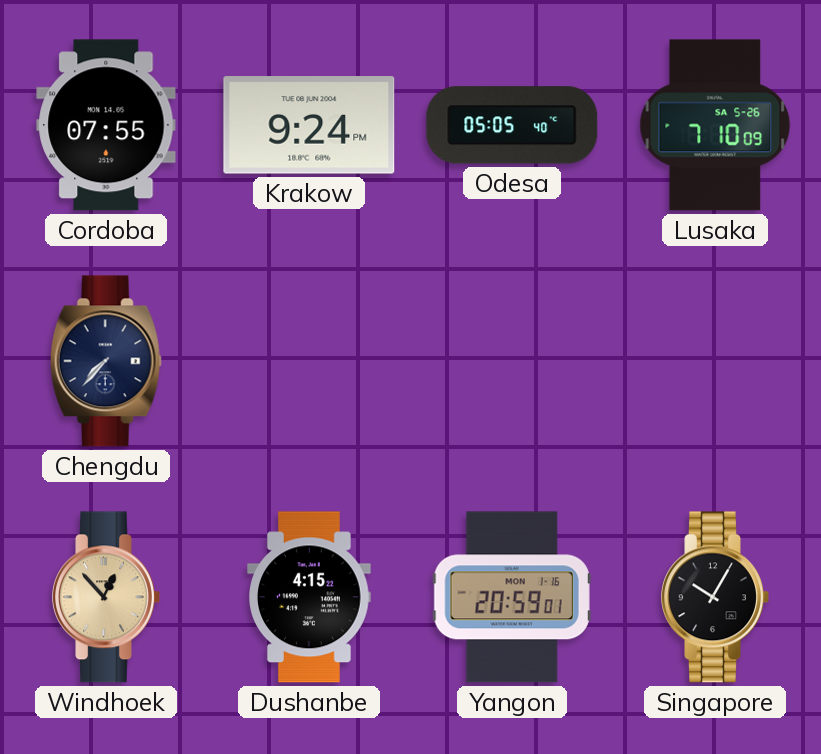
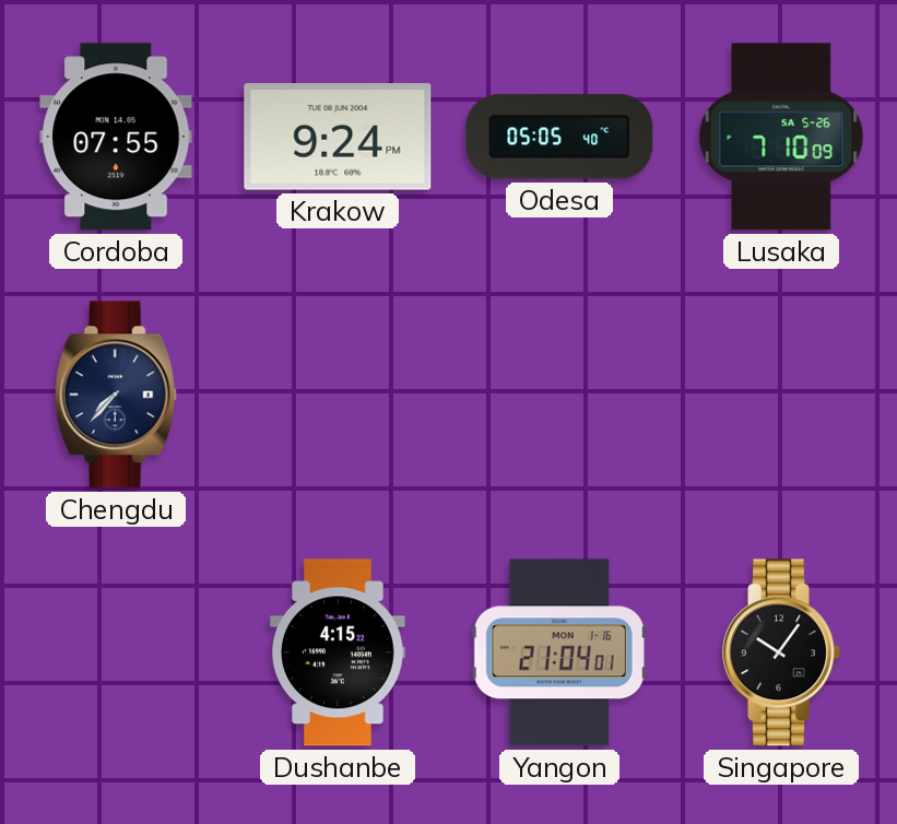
Windhoek: 12:53 -> none (106, 597)
Yangon: 20:59 -> 21:04 (559, 652)
Singapore: 10:05 -> 10:06 (781, 652)
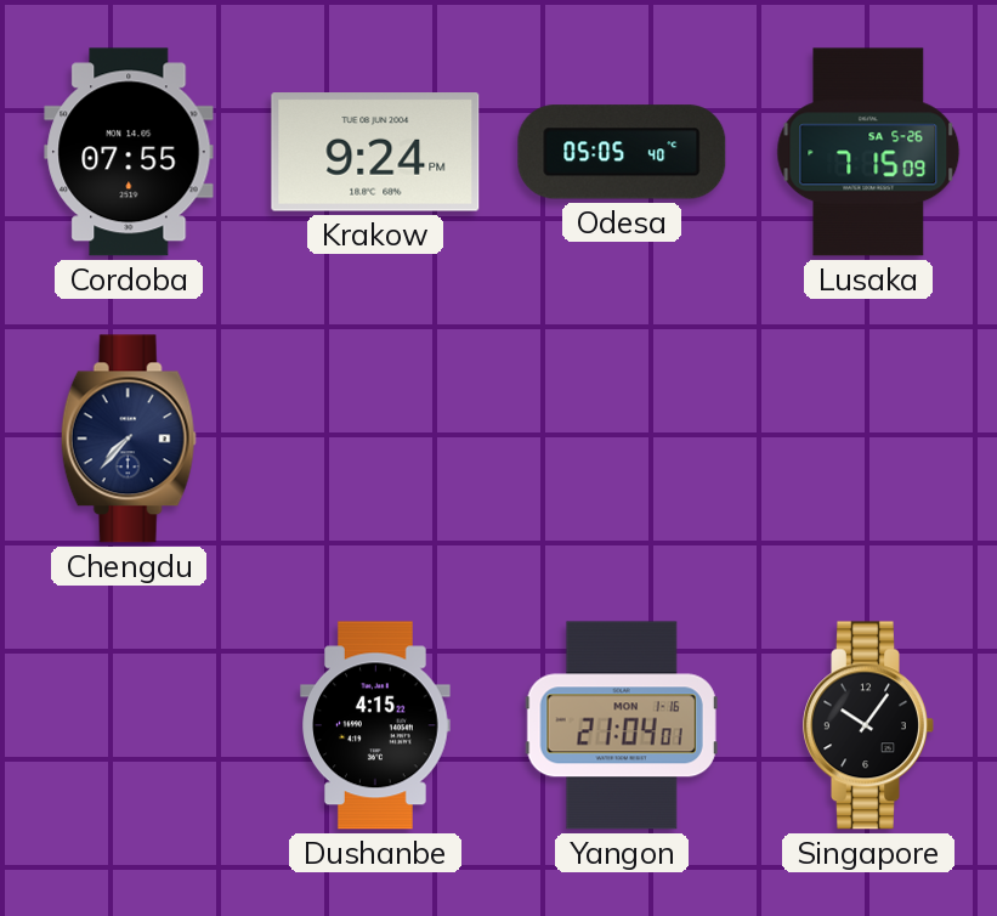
Lusaka: 7:10 -> 7:15 (868, 152)
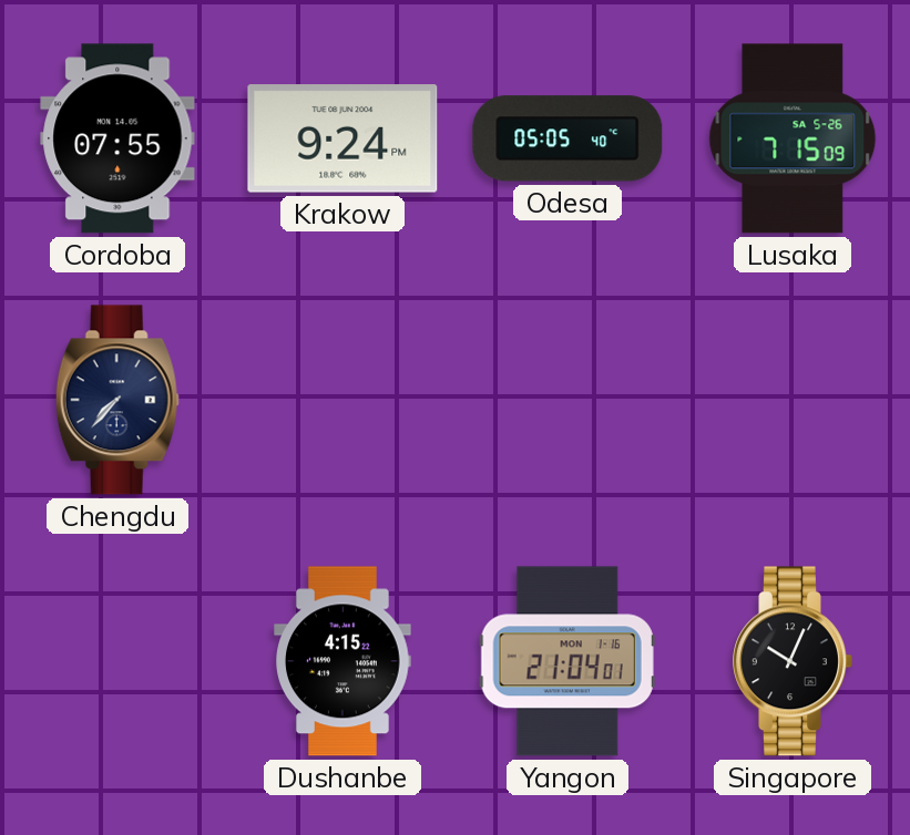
Singapore: 10:06 -> 10:04 (793, 661)
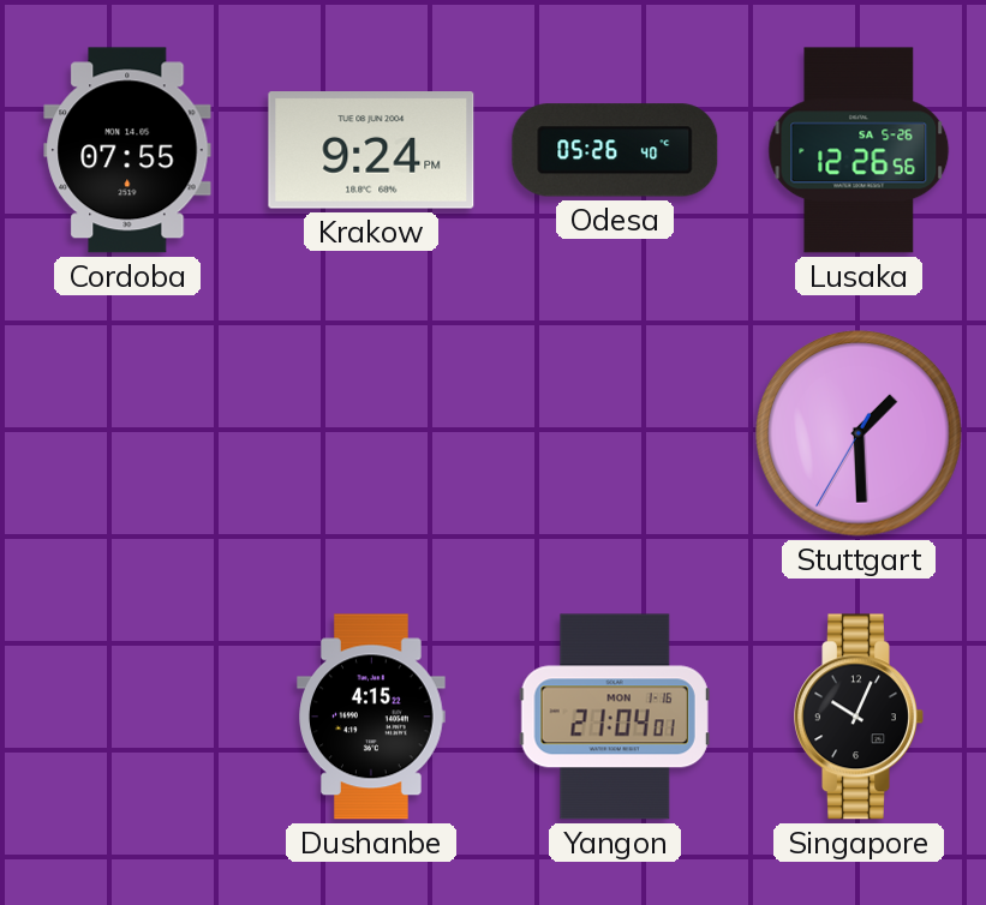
Odesa: 05:05 -> 05:26 (615, 150)
Lusaka: 7:15 -> 12:26 (859, 150)
Chengdu: 7:37 -> none (117, 400)
Stuttgart: none -> 1:29 (859, 433)
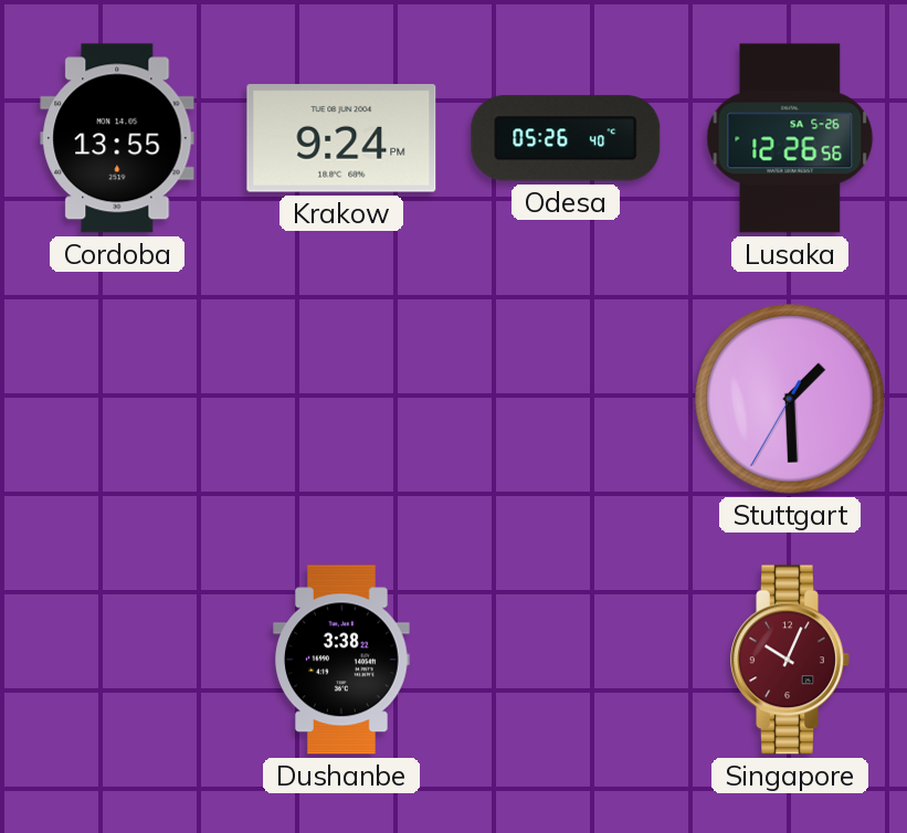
Cordoba: 07:55 -> 13:55 (117, 138)
Dushanbe: 4:15 -> 3:38 (341, 660)
Yangon: 21:04 -> none (615, 717)
Singapore dial: black -> burgundy (790, 660)
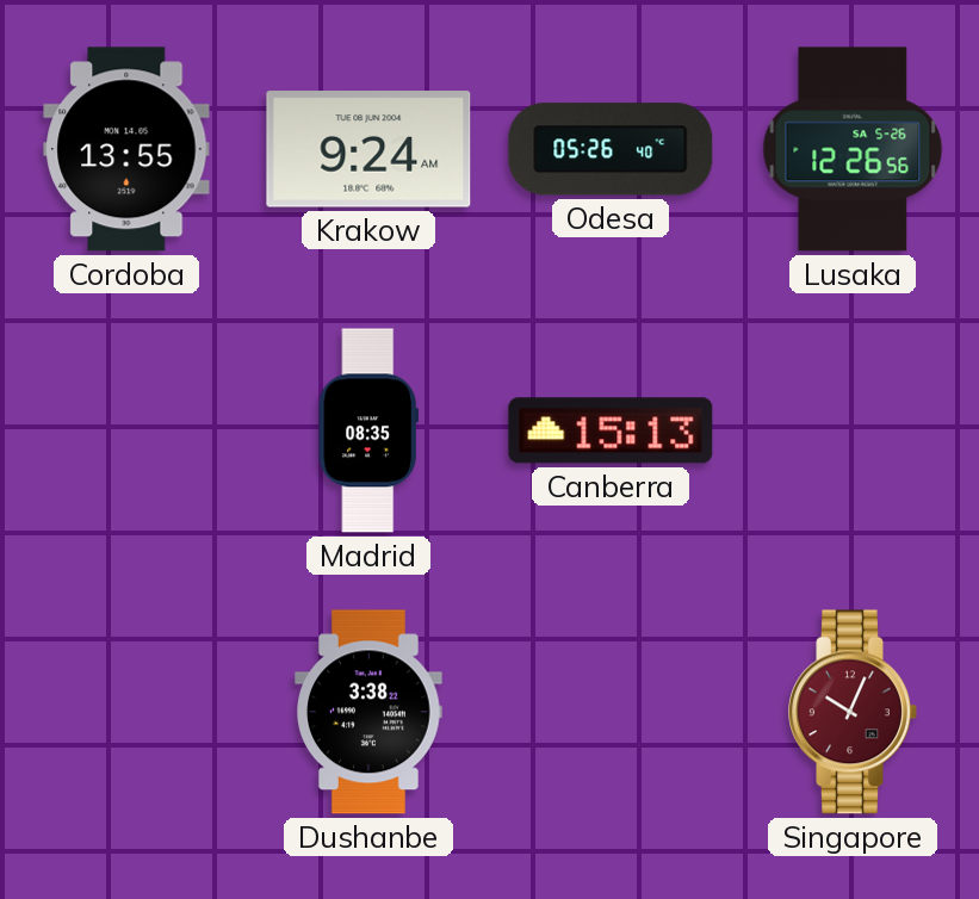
Krakow: 9:24 PM -> 9:24 AM (368, 149)
Madrid: none -> 08:35 (368, 430)
Canberra: none -> 15:13 (611, 430)
Stuttgart: 1:29 -> none (790, 399)
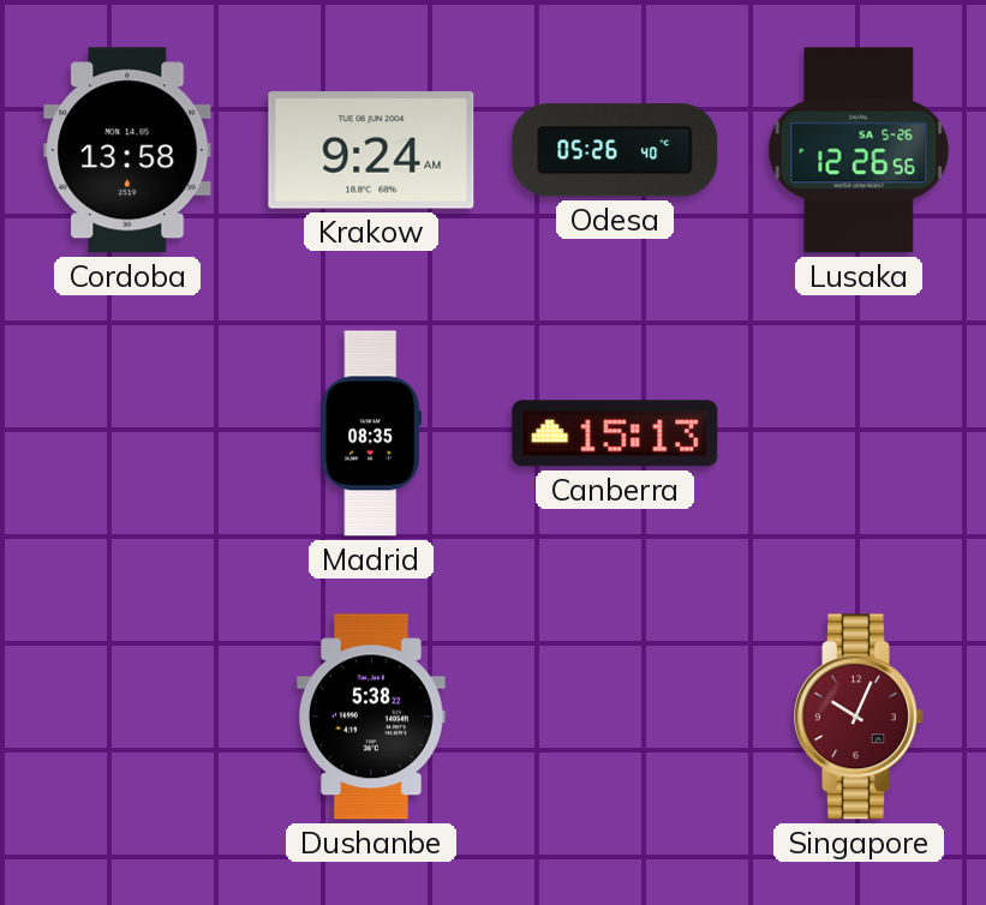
Cordoba: 13:55 -> 13:58 (127, 150)
Dushanbe: 3:38 -> 5:38 (371, 717)
